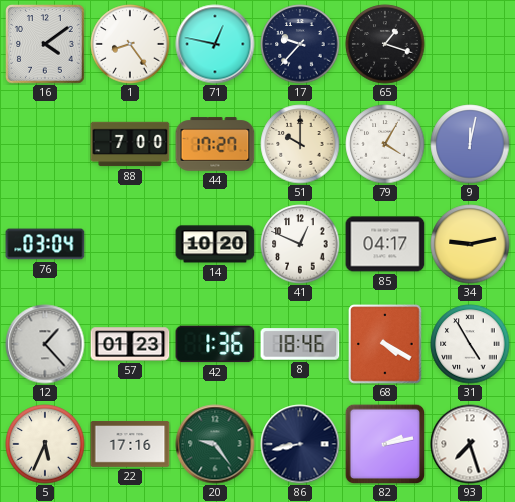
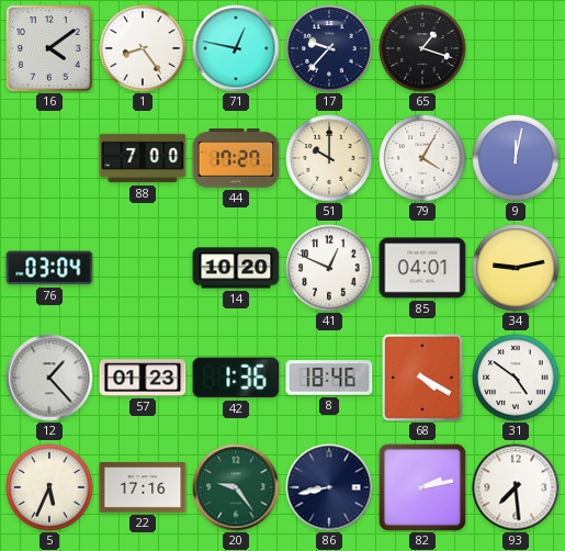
85: 04:17 -> 04:01 (422, 268)
31: 4:55 -> 4:51 (516, 378)
93: 7:27 -> 7:29 (516, 487)
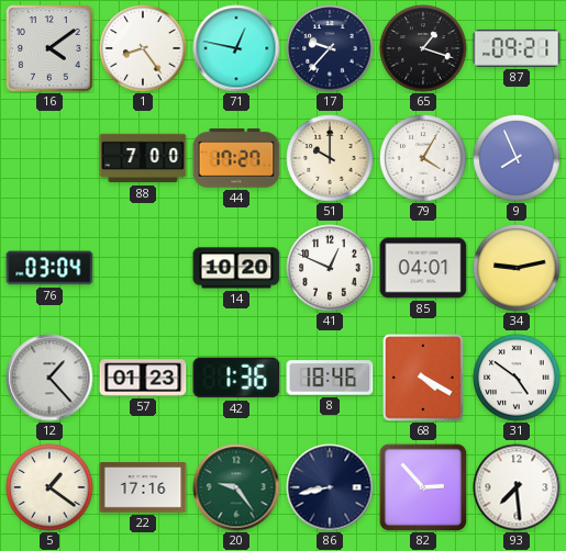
87: none -> 09:21 (517, 48)
9: 12:02 -> 7:56 (517, 158)
5: 5:34 -> 1:21 (49, 487)
82: 2:13 -> 2:53 (423, 487)
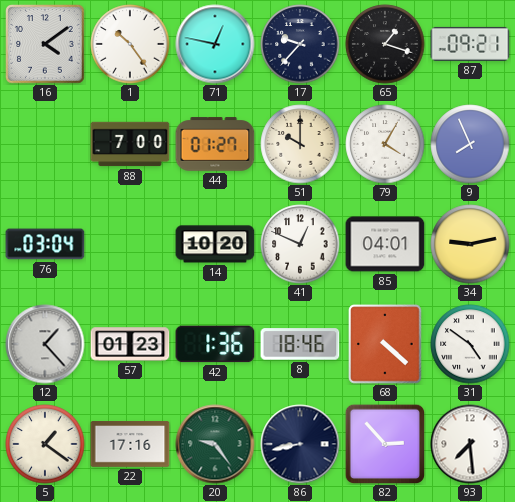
1: 8:24 -> 10:24 (130, 44)
44: 17:27 -> 01:27 (215, 144)
68: 4:20 -> 4:22 (385, 344)
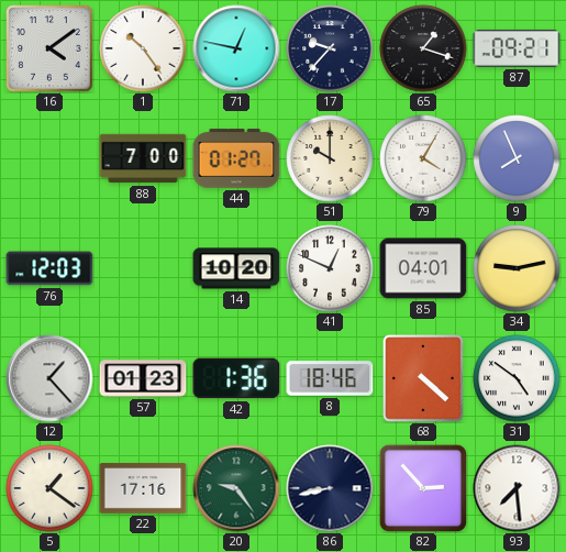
76: 03:04 -> 12:03 (49, 268)
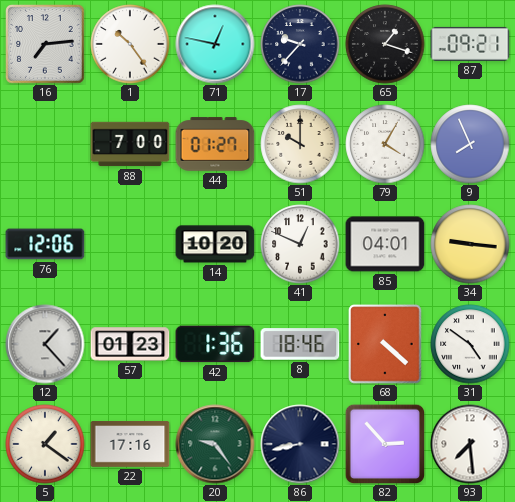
16: 4:09 -> 7:14 (45, 44)
76: 12:03 -> 12:06 (45, 244)
34: 9:13 -> 9:16 (470, 244)
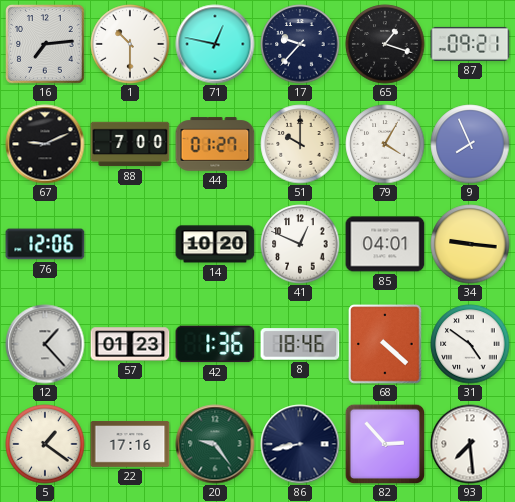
1: 10:24 -> 10:30 (130, 44)
67: none -> 9:11 (45, 144)
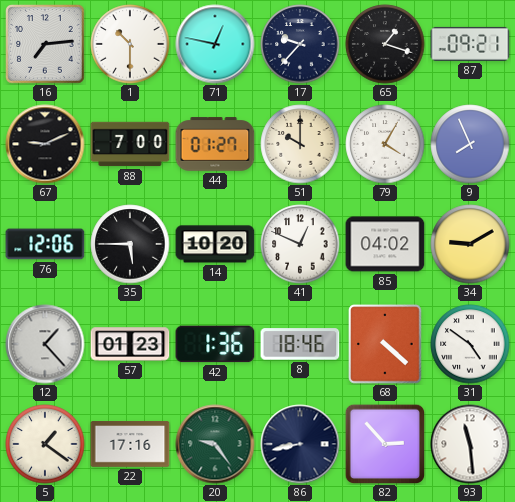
35: none -> 5:45 (130, 244)
85: 04:01 -> 04:02 (385, 244)
34: 9:16 -> 9:10 (470, 244)
93: 7:29 -> 11:29 (470, 444)
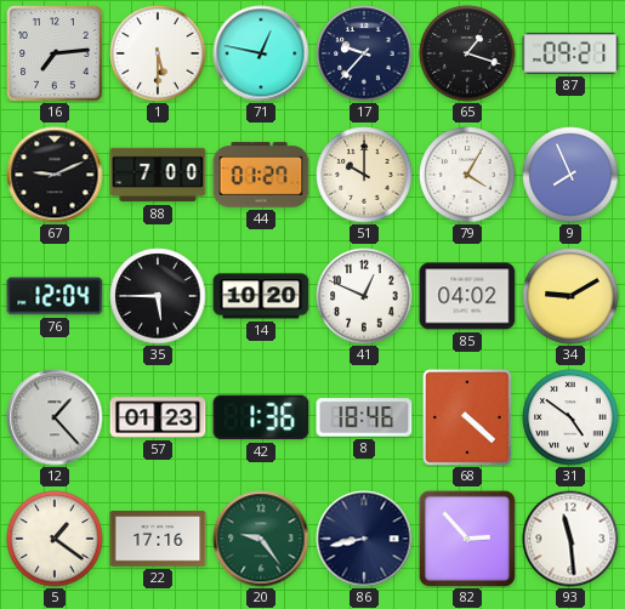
1: 10:30 -> 5:30 (158, 53)
76: 12:06 -> 12:04 (55, 296)
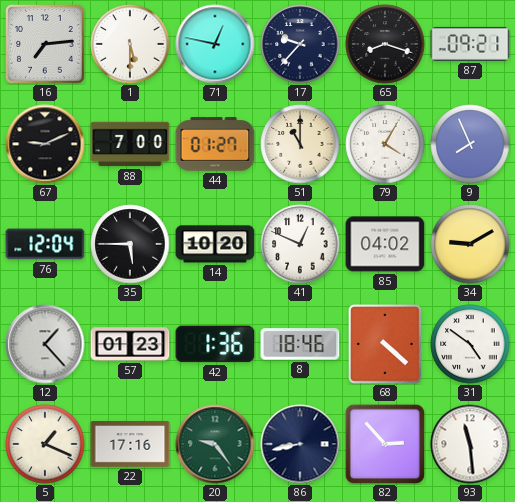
65: 1:18 -> 8:18 (385, 44)
51: 10:00 -> 11:00 (300, 144)
5: 1:21 -> 1:19 (45, 444)
